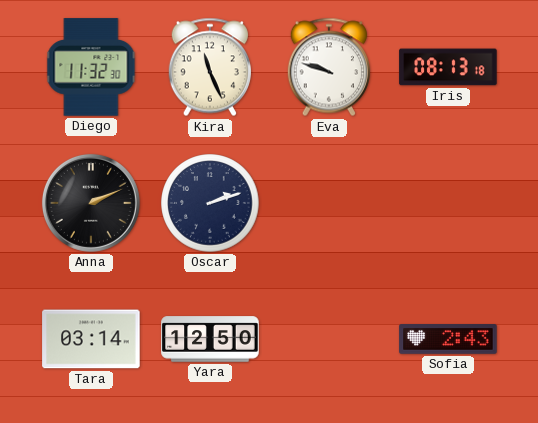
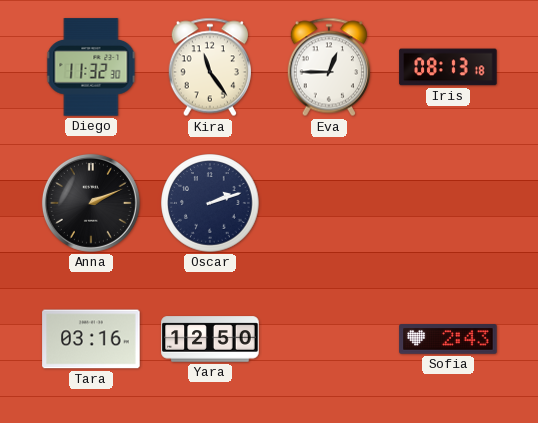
Kira: 11:26 -> 11:24 (209, 67)
Eva: 9:48 -> 12:45 (328, 67)
Tara: 03:14 -> 03:16 (91, 339)
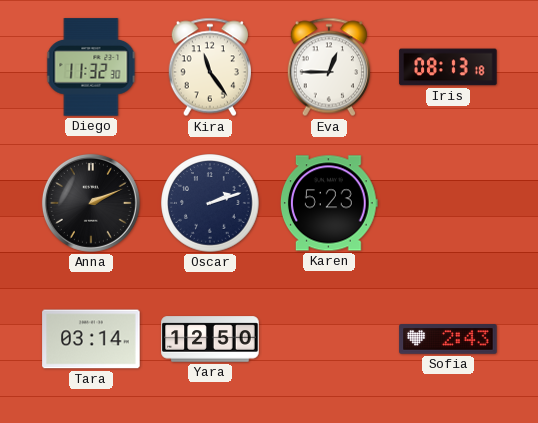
Karen: none -> 5:23 (329, 203)
Tara: 03:16 -> 03:14 (91, 339)
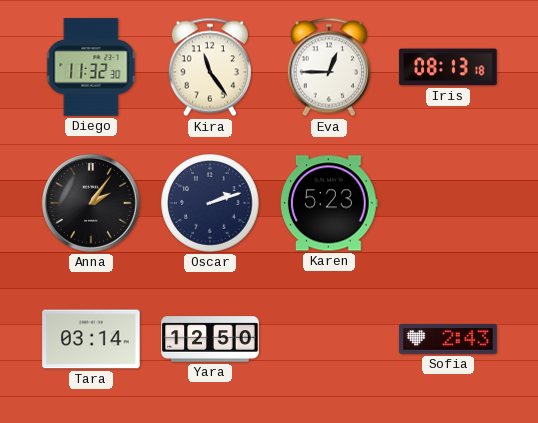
Anna: 2:11 -> 2:06 (91, 203)
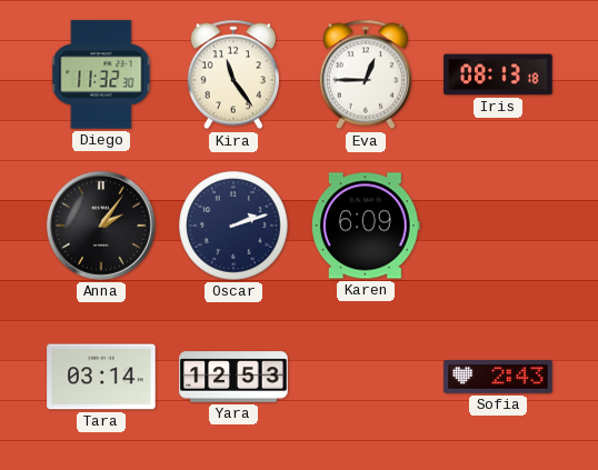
Karen: 5:23 -> 6:09 (366, 226)
Yara: 12:50 -> 12:53 (233, 377)
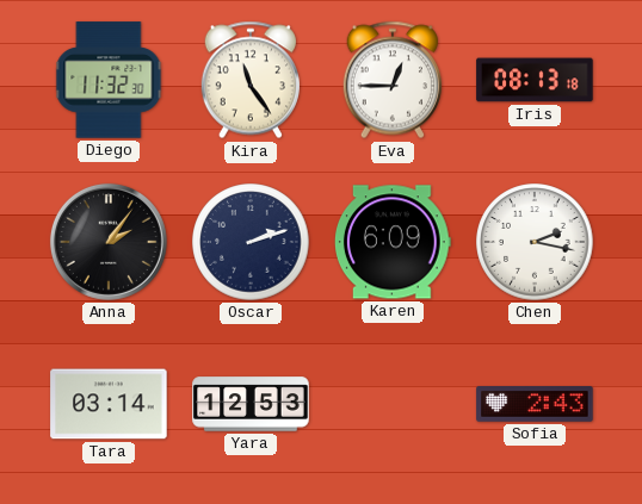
Chen: none -> 2:17 (535, 242)
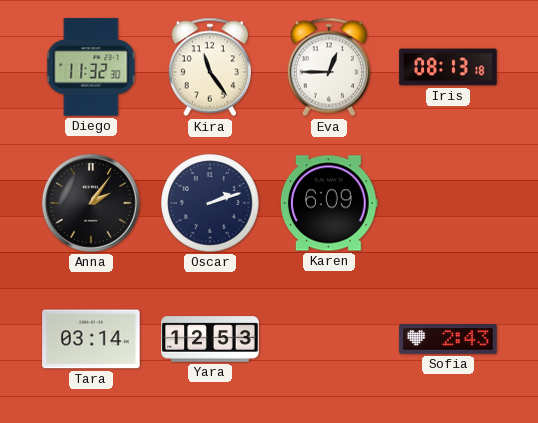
Chen: 2:17 -> none (535, 242)
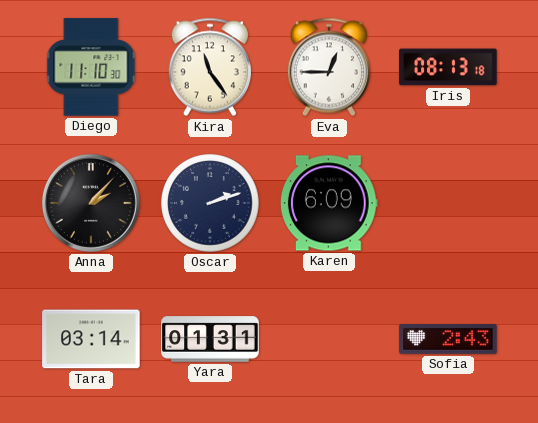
Diego: 11:32 -> 11:10 (91, 67)
Anna: 2:06 -> 2:07 (91, 203)
Yara: 12:53 -> 01:31 (210, 339)
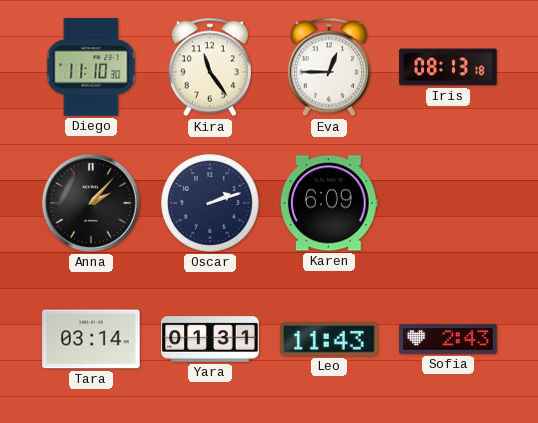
Leo: none -> 11:43 (329, 339)
